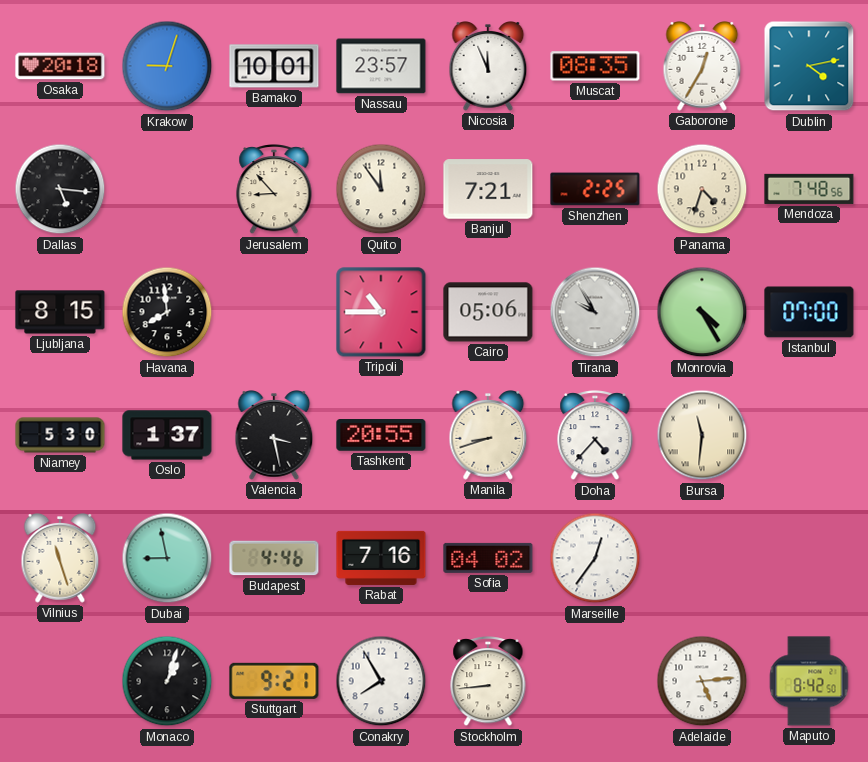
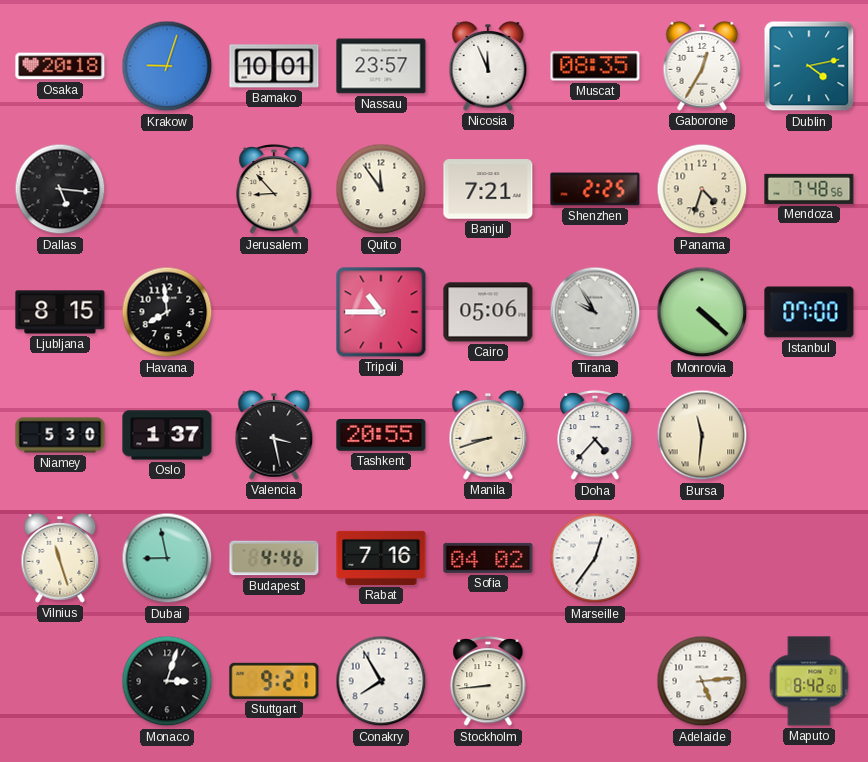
Monrovia: 4:25 -> 4:22 (702, 312)
Monaco: 1:03 -> 3:03 (167, 681)
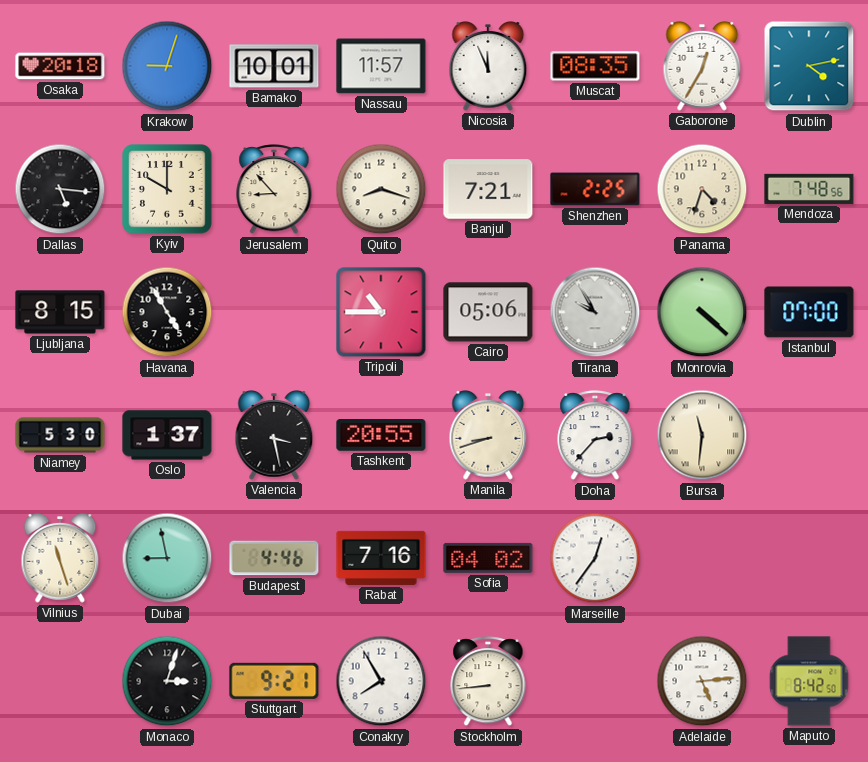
Nassau: 23:57 -> 11:57 (381, 66)
Kyiv: none -> 10:00 (167, 189)
Quito: 11:54 -> 8:18 (381, 189)
Havana: 7:59 -> 4:55 (167, 312)
Doha: 4:37 -> 2:37 (595, 436)
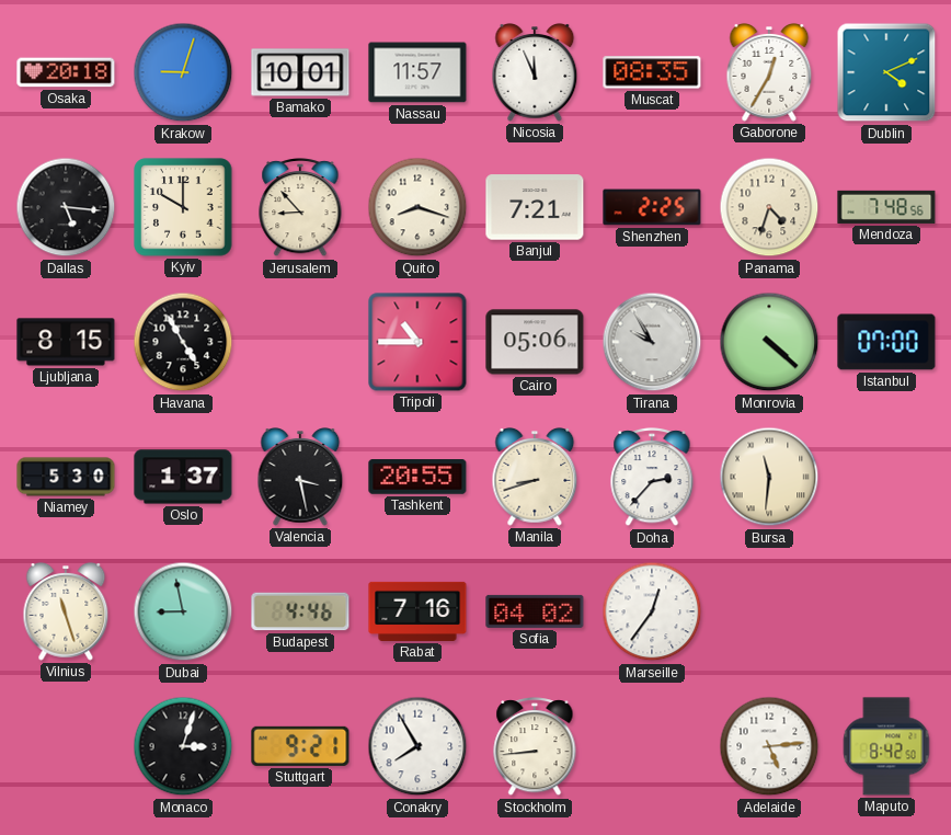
Dublin: 4:13 -> 4:11 (886, 72)
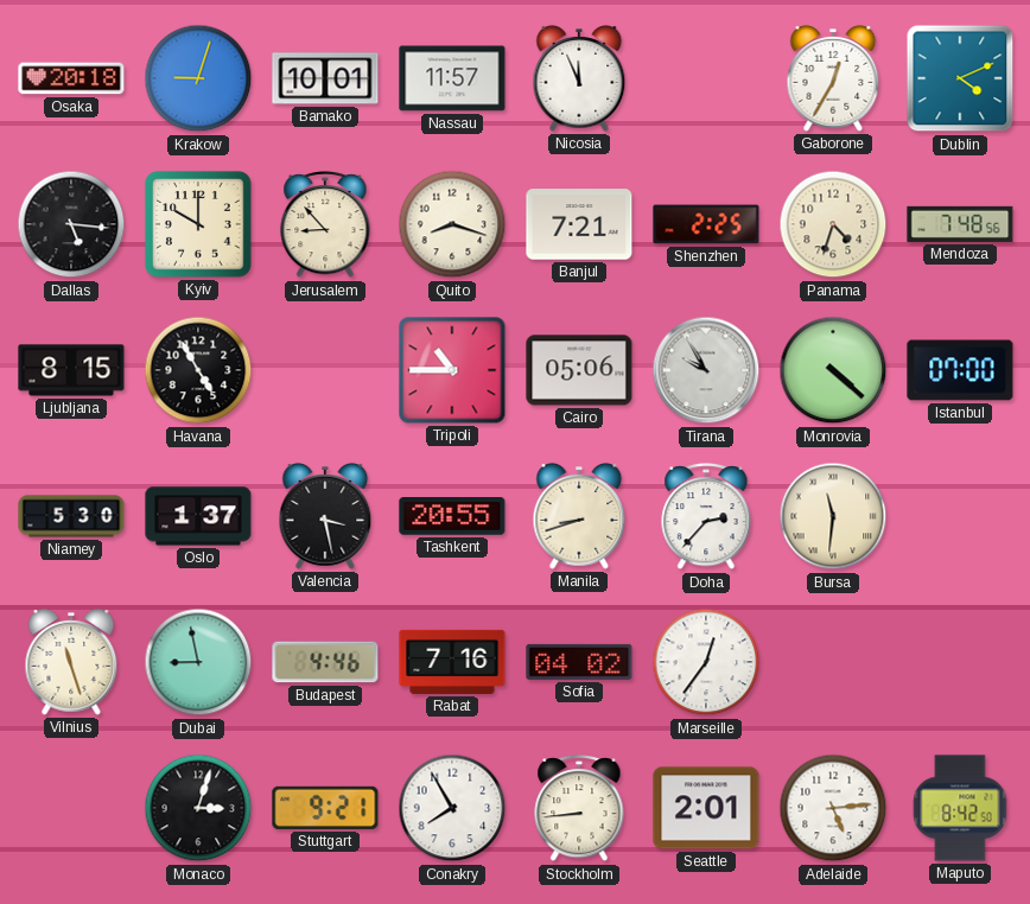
Muscat: 08:35 -> none (652, 72)
Seattle: none -> 2:01 (706, 808)
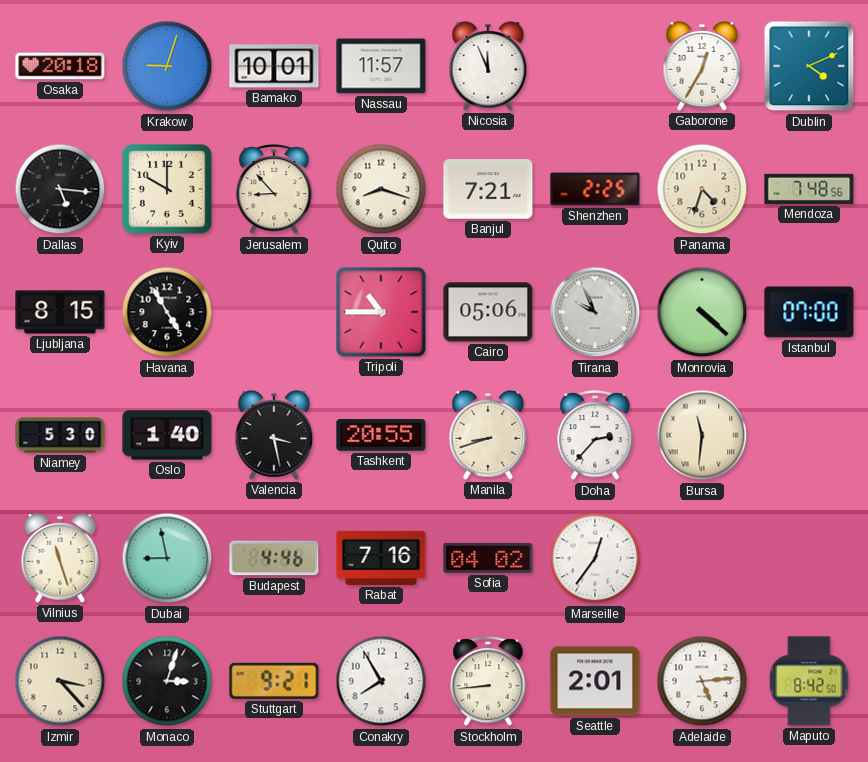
Tirana: 9:55 -> 9:56 (595, 312)
Oslo: 1:37 -> 1:40 (167, 435)
Izmir: none -> 3:23 (60, 681)
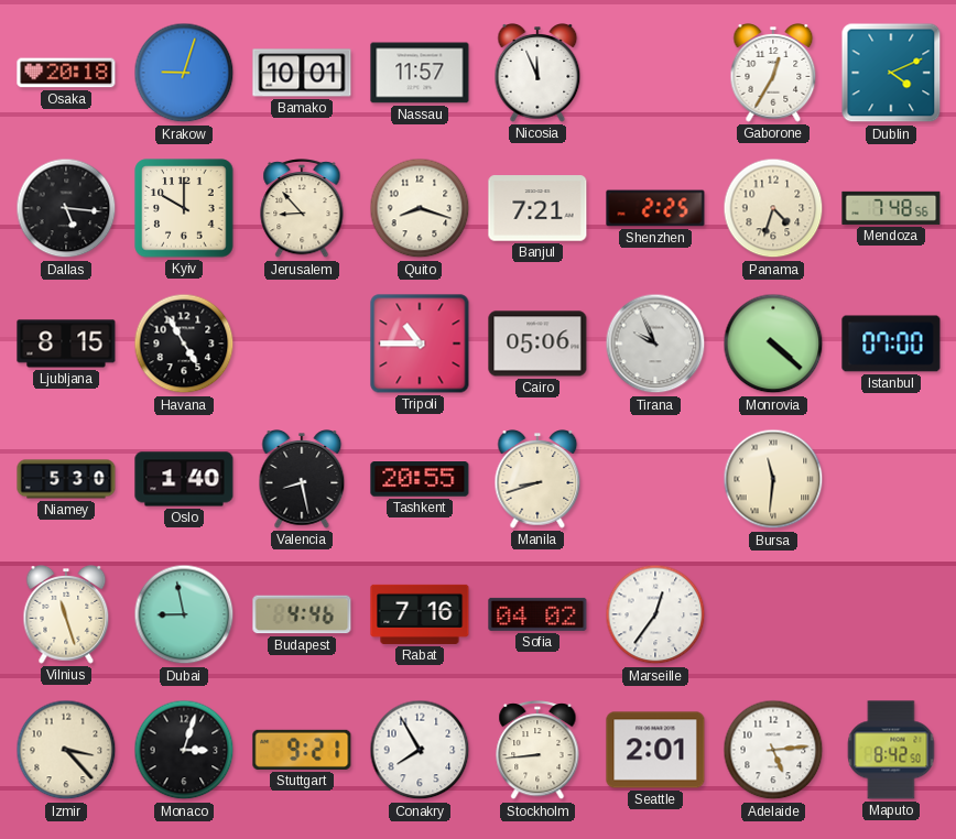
Valencia: 3:28 -> 8:28 (302, 480)
Doha: 2:37 -> none (595, 436)
